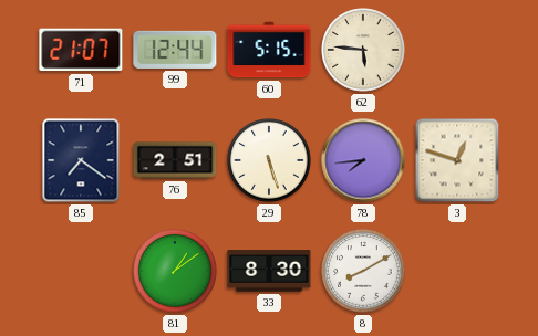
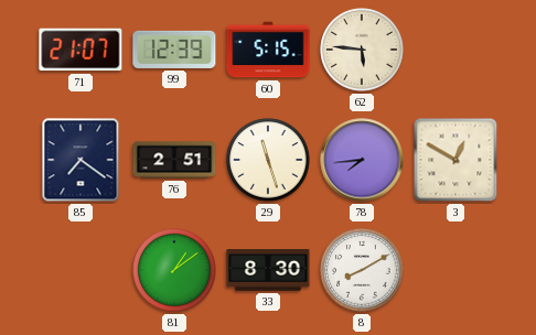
99: 12:44 -> 12:39 (174, 50)
29: 5:27 -> 11:27 (268, 160)
3: 12:48 -> 12:50 (455, 160)
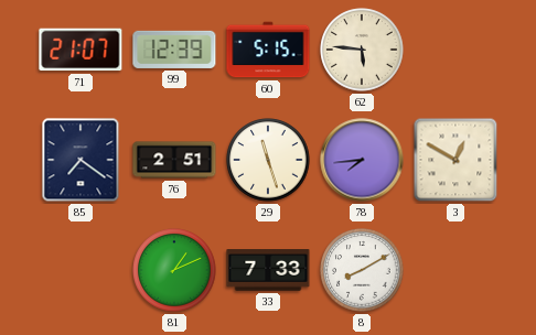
81: 1:09 -> 1:11 (174, 270)
33: 8:30 -> 7:33 (268, 270)
